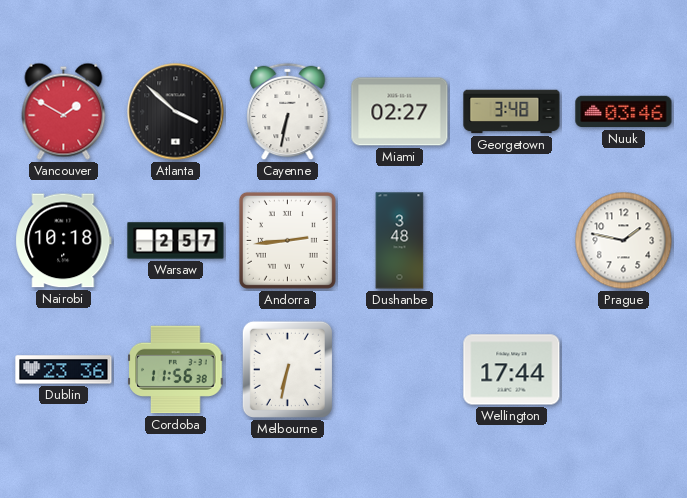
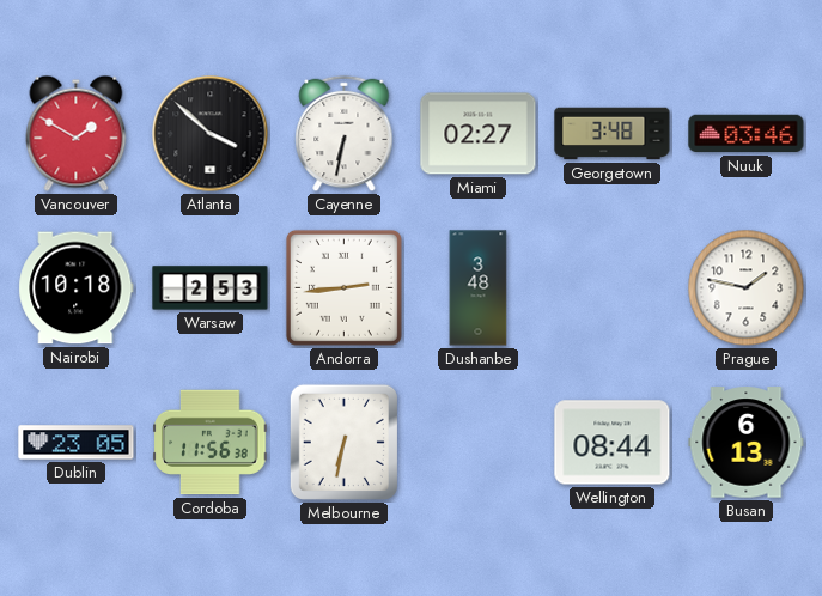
Warsaw: 2:57 -> 2:53 (211, 288)
Dublin: 23:36 -> 23:05 (77, 443)
Wellington: 17:44 -> 08:44 (613, 443)
Busan: none -> 6:13 (747, 443)
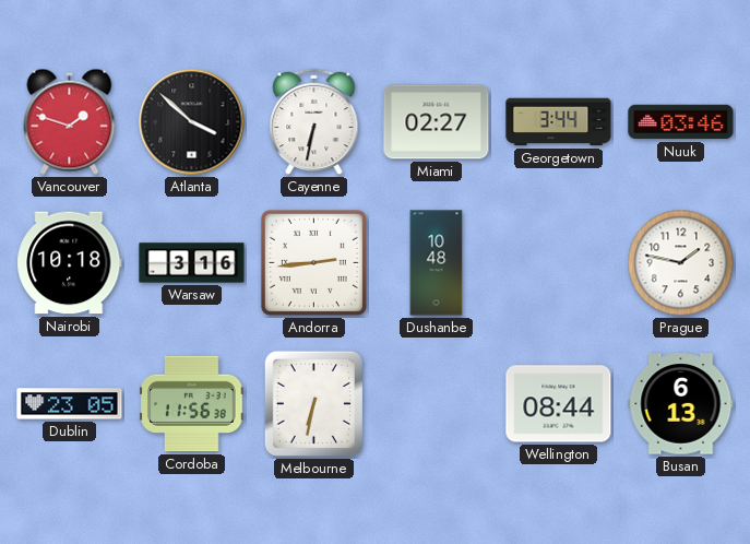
Vancouver: 1:50 -> 1:48 (70, 121)
Georgetown: 3:48 -> 3:44 (559, 122)
Warsaw: 2:53 -> 3:16 (192, 263)
Dushanbe: 3:48 -> 10:48 (437, 263)
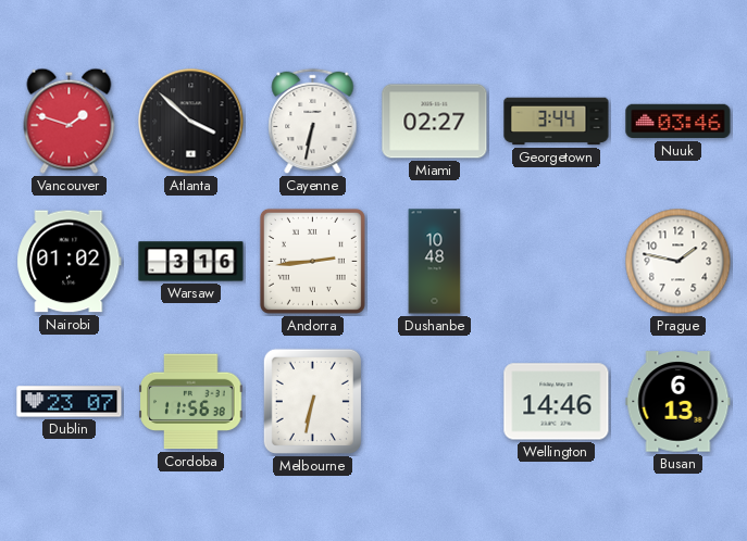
Nairobi: 10:18 -> 01:02 (70, 262)
Dublin: 23:05 -> 23:07 (70, 402)
Wellington: 08:44 -> 14:46 (557, 402)
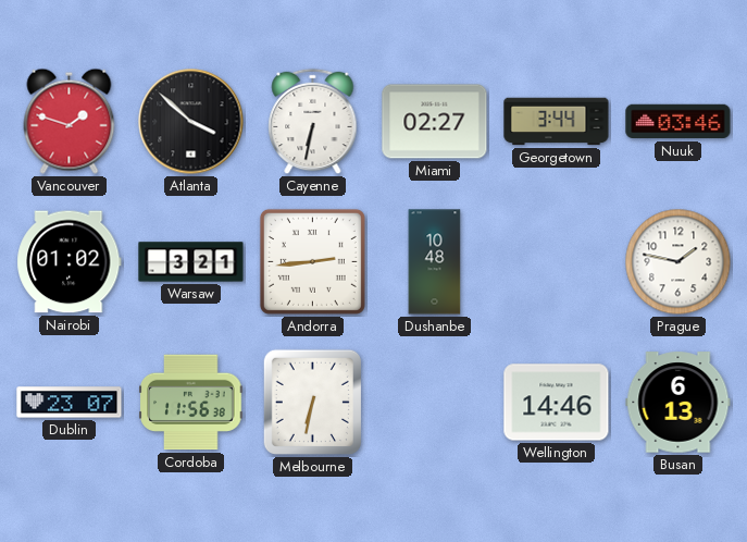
Warsaw: 3:16 -> 3:21 (191, 262)
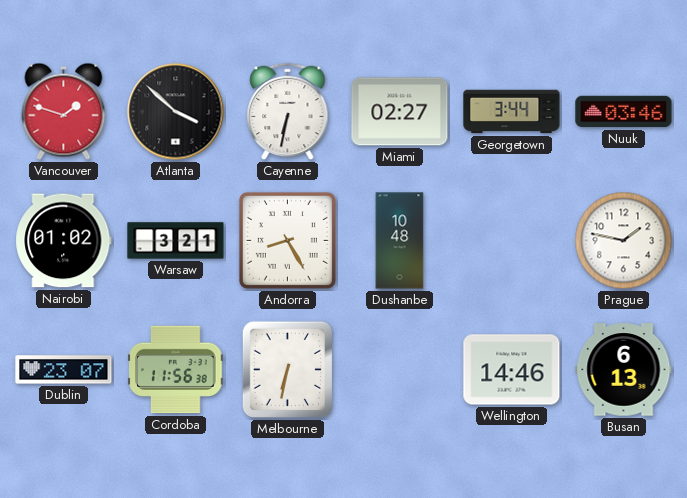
Andorra: 2:44 -> 8:25 (287, 240)
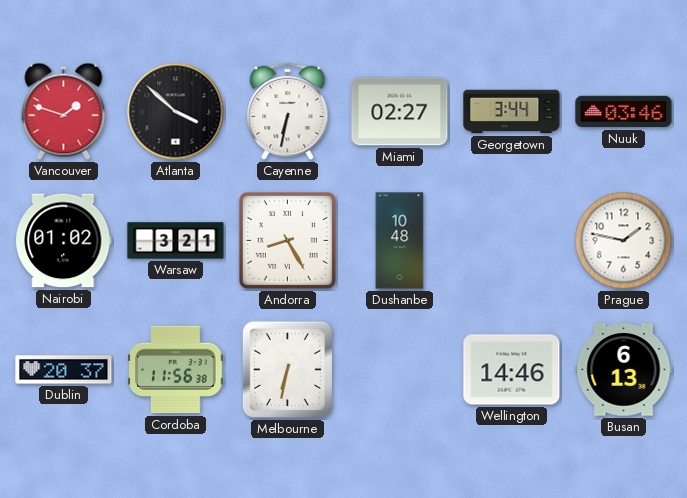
Dublin: 23:07 -> 20:37 (64, 370)
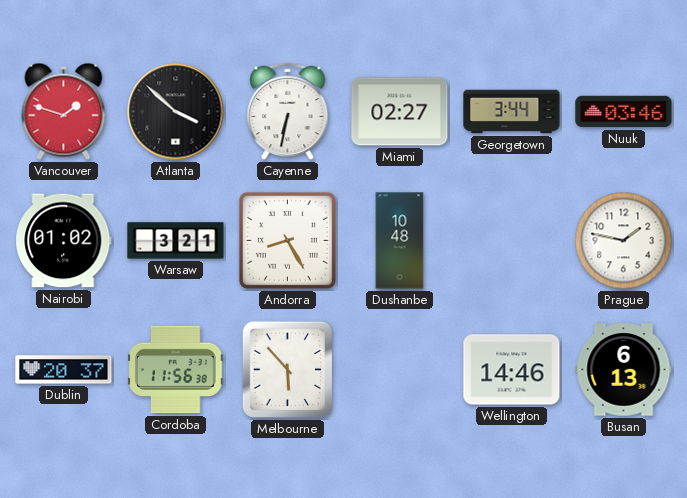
Melbourne: 6:32 -> 5:53 (287, 369)
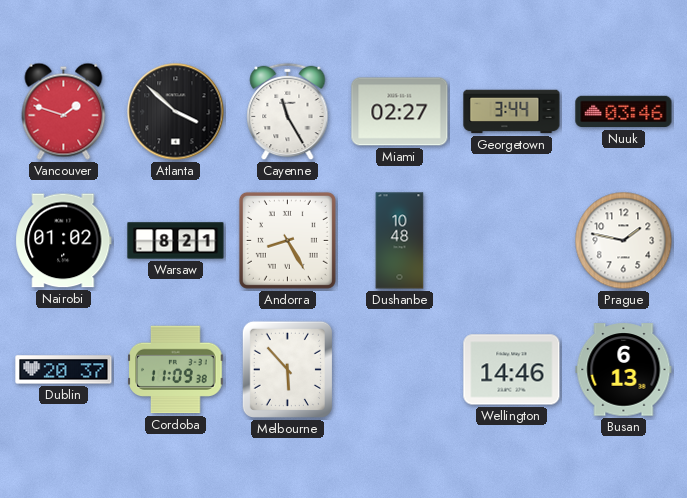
Cayenne: 6:32 -> 11:25 (288, 112)
Warsaw: 3:21 -> 8:21 (176, 241)
Cordoba: 11:56 -> 11:09 (176, 370)
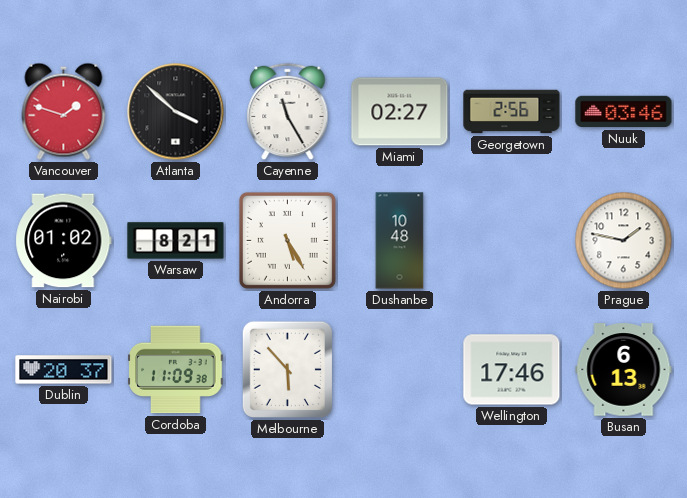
Georgetown: 3:44 -> 2:56 (512, 112)
Andorra: 8:25 -> 5:25 (287, 240)
Wellington: 14:46 -> 17:46 (512, 370)
